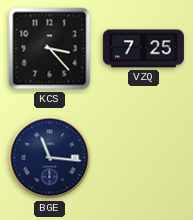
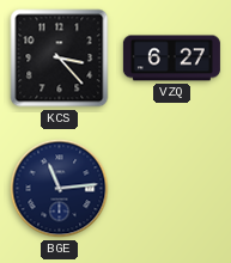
VZQ: 7:25 -> 6:27 (171, 59)
BGE: 11:16 -> 11:14 (60, 189)
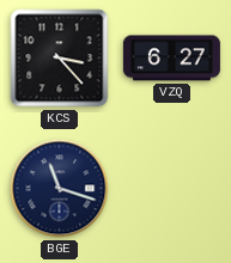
BGE: 11:14 -> 11:18 (60, 189)
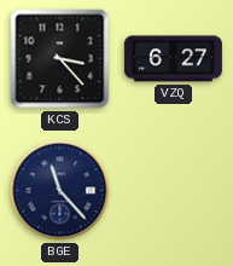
BGE: 11:18 -> 11:23 (60, 191)
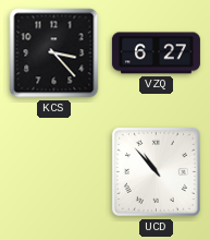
BGE: 11:23 -> none (60, 191)
UCD: none -> 10:53 (156, 171)
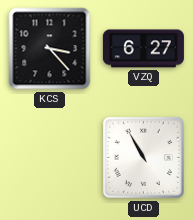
UCD: 10:53 -> 10:55 (143, 157)
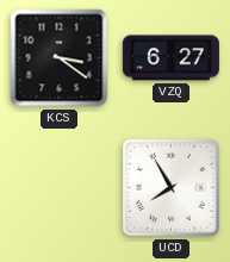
KCS: 3:23 -> 3:21 (60, 58)
UCD: 10:55 -> 7:55 (170, 187)
